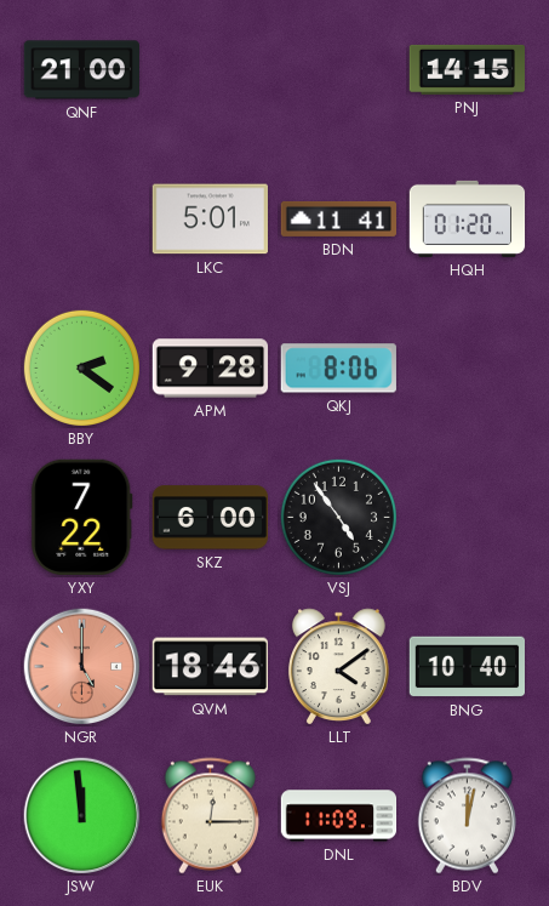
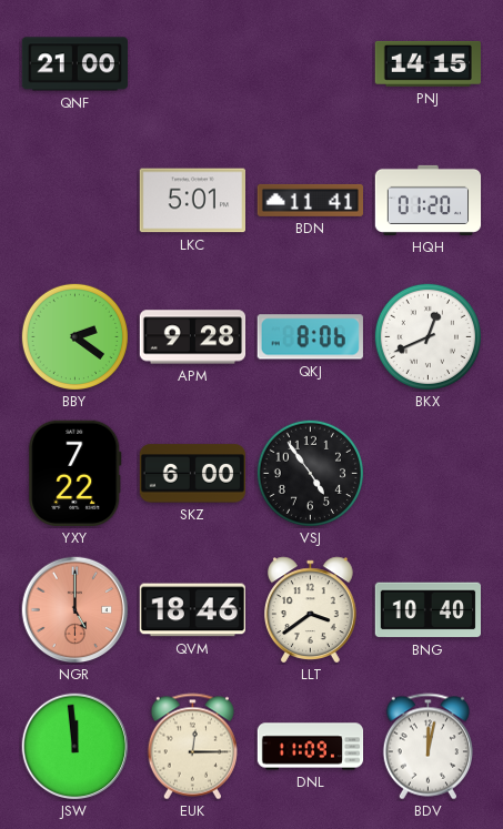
BKX: none -> 12:41 (427, 336)
LLT: 4:09 -> 3:39 (311, 610)
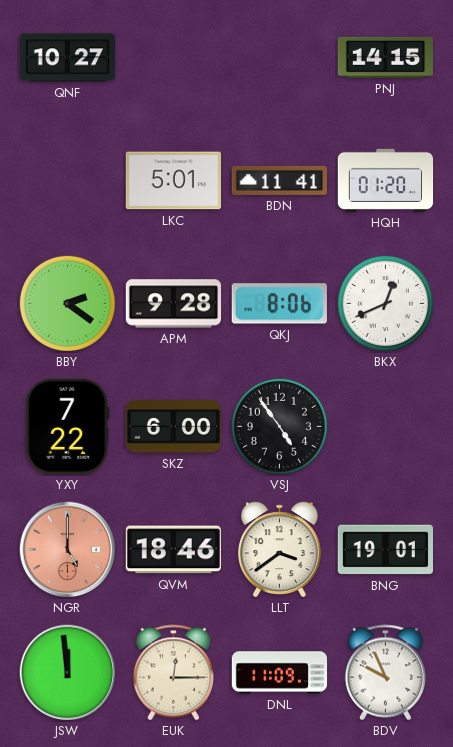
QNF: 21:00 -> 10:27 (67, 58)
BNG: 10:40 -> 19:01 (385, 550)
BDV: 12:02 -> 9:56 (385, 673)
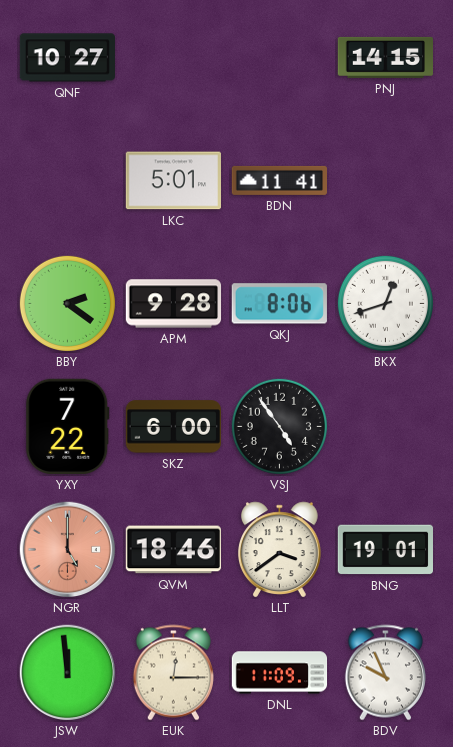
HQH: 01:20 -> none (386, 180)
BKX: 12:41 -> 12:42 (385, 303)
